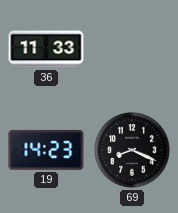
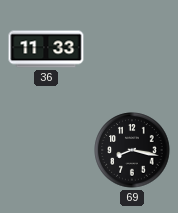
19: 14:23 -> none (46, 150)
69: 8:19 -> 8:17 (132, 150)
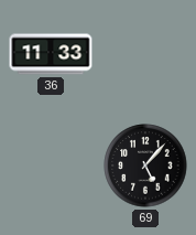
69: 8:17 -> 5:07 (145, 165)
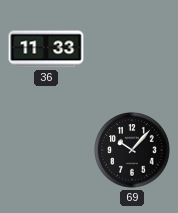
69: 5:07 -> 10:07 (132, 150)
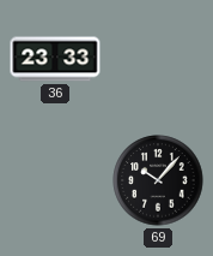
36: 11:33 -> 23:33 (55, 59)
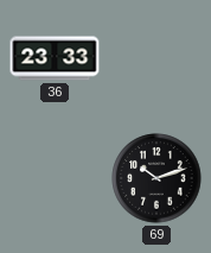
69: 10:07 -> 10:12 (156, 178)
